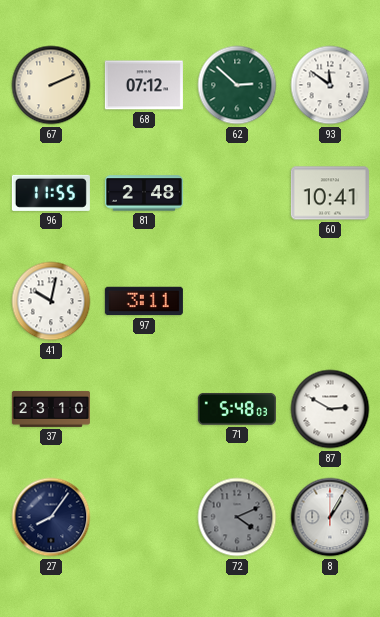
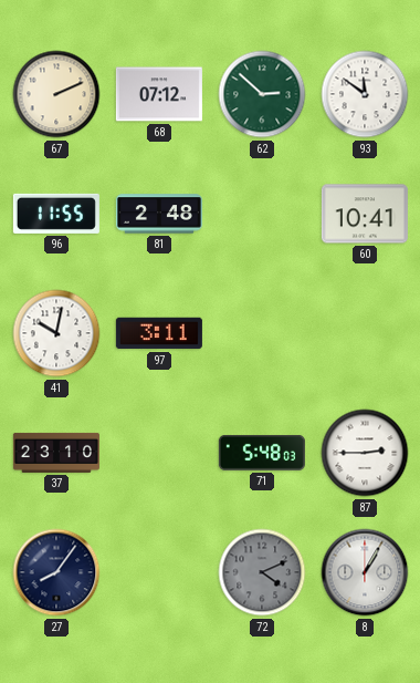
87: 2:50 -> 2:45 (365, 453)
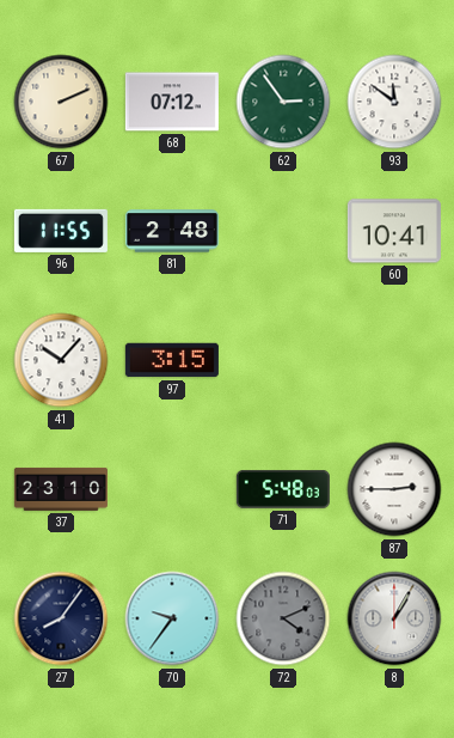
62: 2:52 -> 2:54 (283, 102)
41: 10:02 -> 10:07 (61, 360)
97: 3:11 -> 3:15 (172, 360)
70: none -> 9:36 (172, 618)
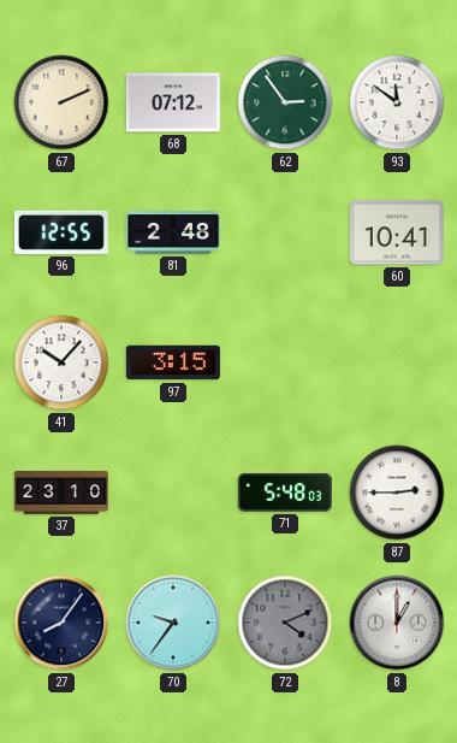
96: 11:55 -> 12:55 (61, 232)
8: 1:05 -> 1:00 (397, 623)
